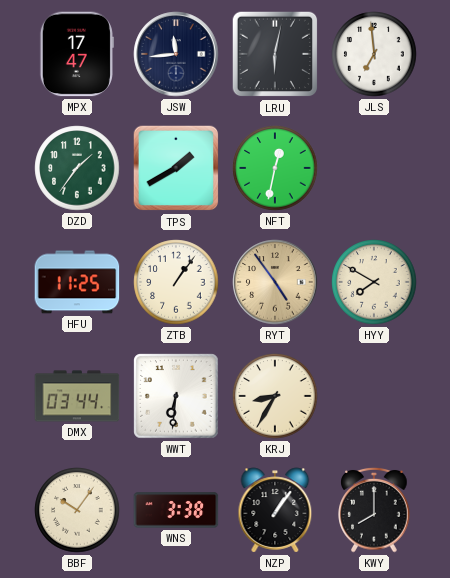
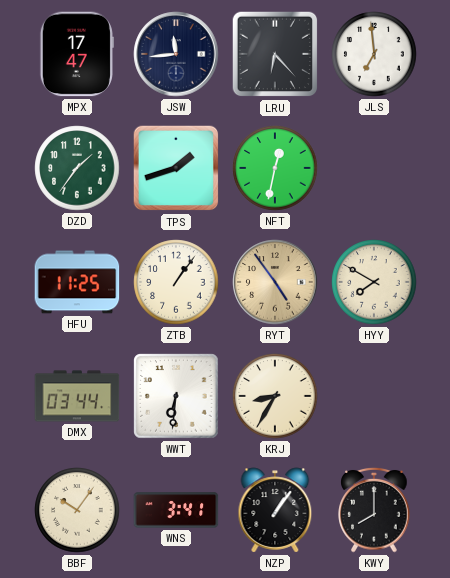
LRU: 6:02 -> 6:23 (275, 54)
TPS: 1:40 -> 1:42 (176, 168)
WNS: 3:38 -> 3:41 (176, 510)
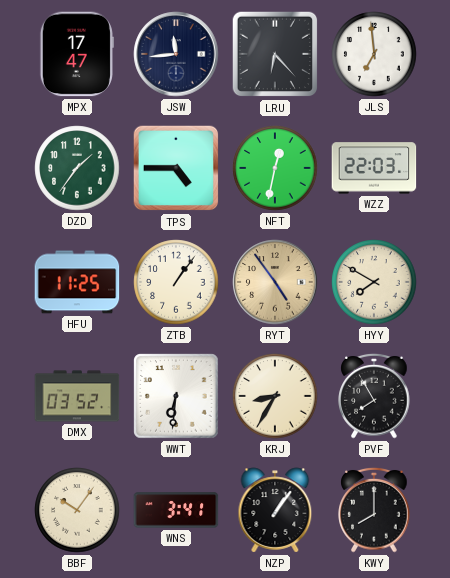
TPS: 1:42 -> 4:45 (176, 168)
WZZ: none -> 22:03 (374, 168)
DMX: 03:44 -> 03:52 (77, 396)
PVF: none -> 7:55 (374, 396)
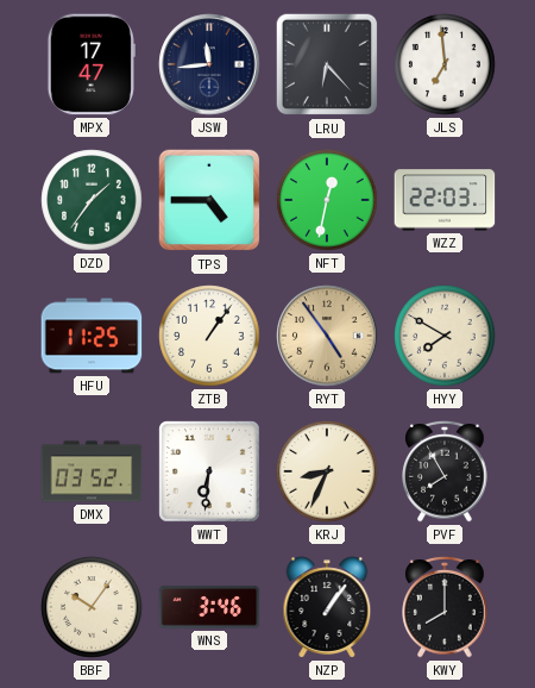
KRJ: 8:35 -> 8:34 (327, 471)
WNS: 3:41 -> 3:46 (209, 607)
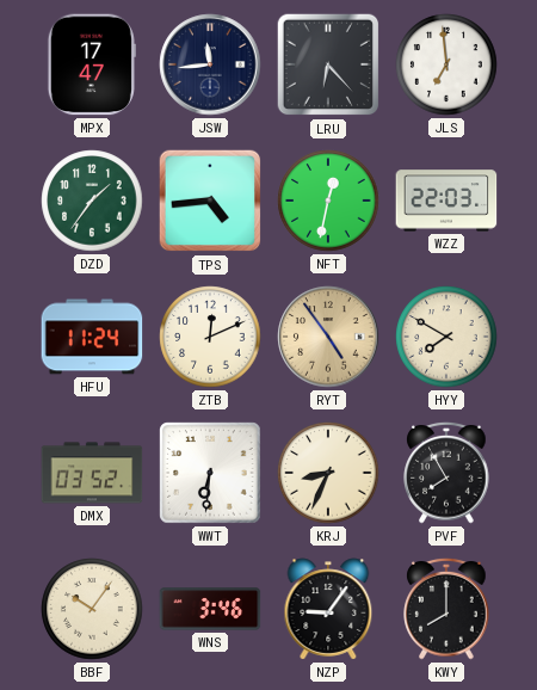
TPS: 4:45 -> 4:44 (210, 201)
HFU: 11:25 -> 11:24 (92, 337)
ZTB: 1:06 -> 12:11 (210, 337)
NZP: 1:06 -> 9:06 (328, 609)
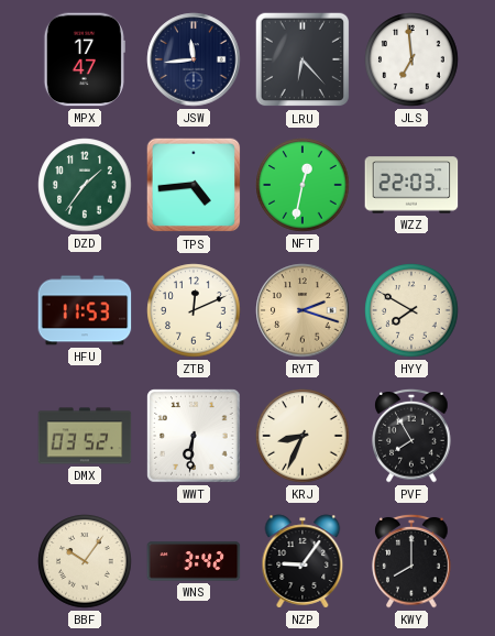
HFU: 11:24 -> 11:53 (85, 310)
RYT: 4:54 -> 2:18 (302, 310)
WNS: 3:46 -> 3:42 (194, 561)
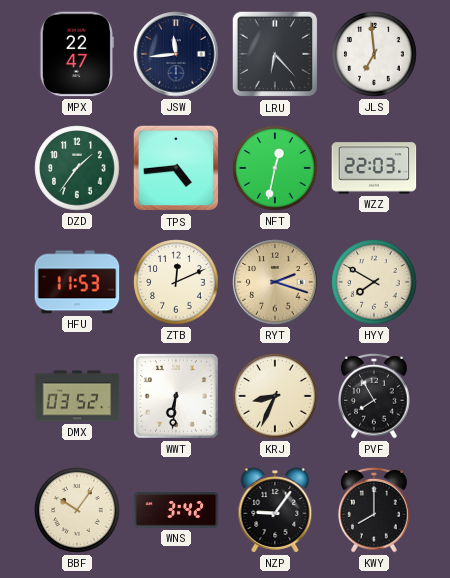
MPX: 17:47 -> 22:47 (77, 54)
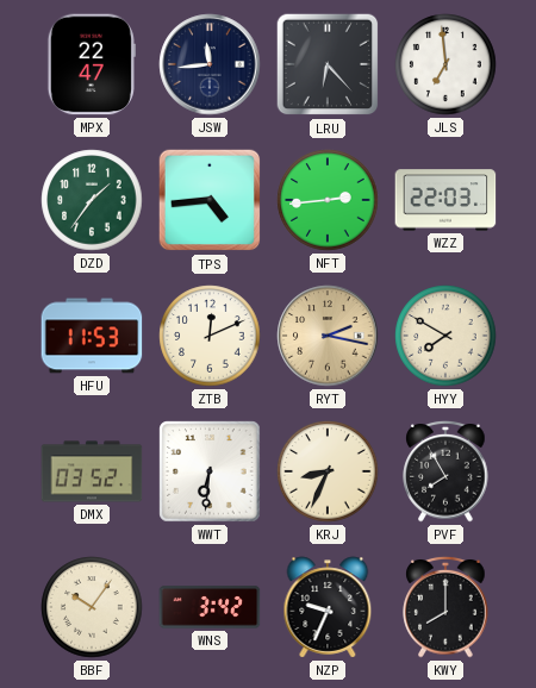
NFT: 12:32 -> 2:44 (328, 200)
RYT: 2:18 -> 2:17 (328, 336)
NZP: 9:06 -> 9:34 (328, 607)
